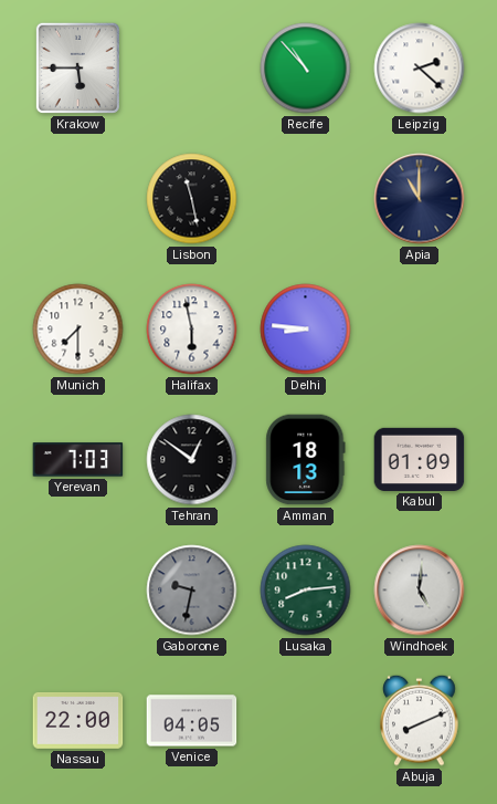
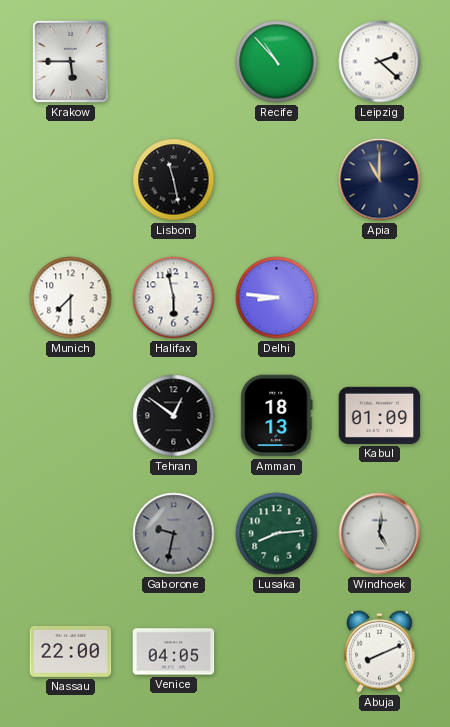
Yerevan: 7:03 -> none (78, 460)
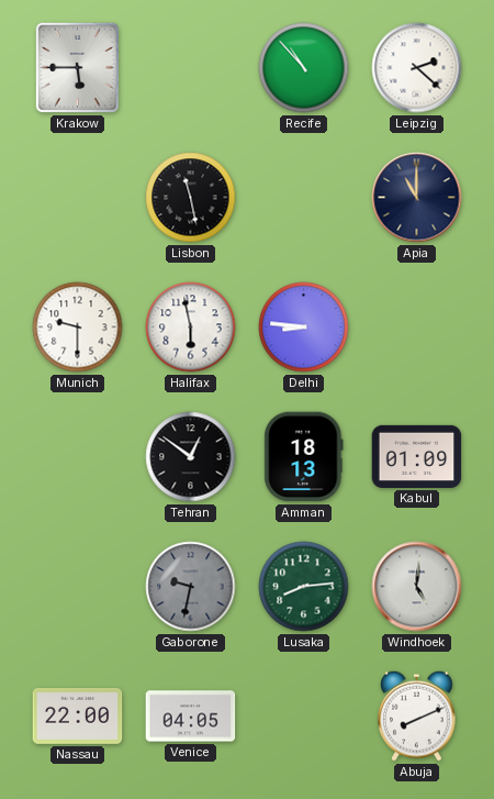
Munich: 7:30 -> 9:30 (78, 328)
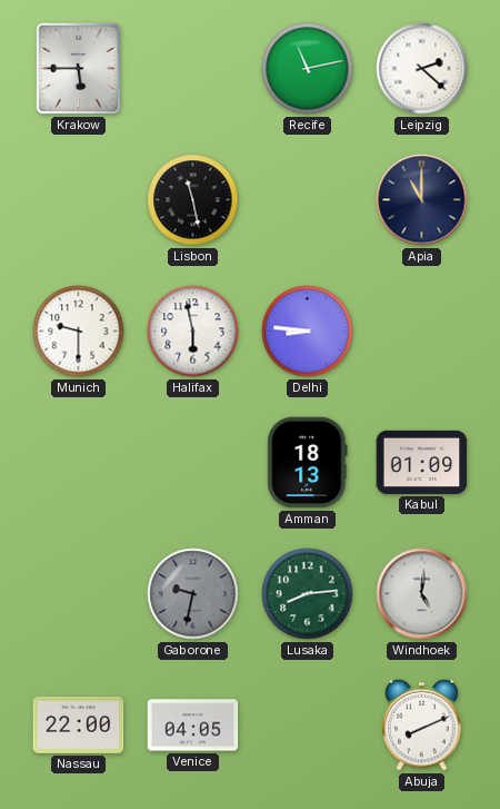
Recife: 10:53 -> 11:13 (308, 69)
Tehran: 12:51 -> none (191, 457)
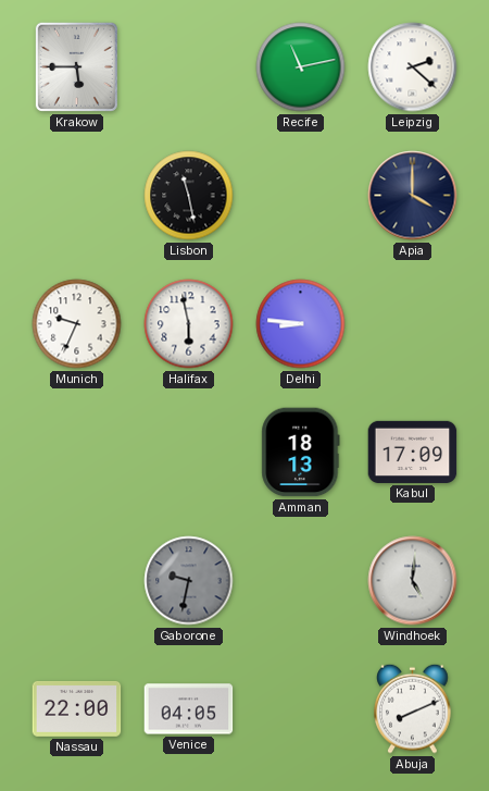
Apia: 11:00 -> 4:00 (413, 196)
Munich: 9:30 -> 9:34 (77, 324)
Kabul: 01:09 -> 17:09 (413, 452)
Lusaka: 8:14 -> none (308, 594)
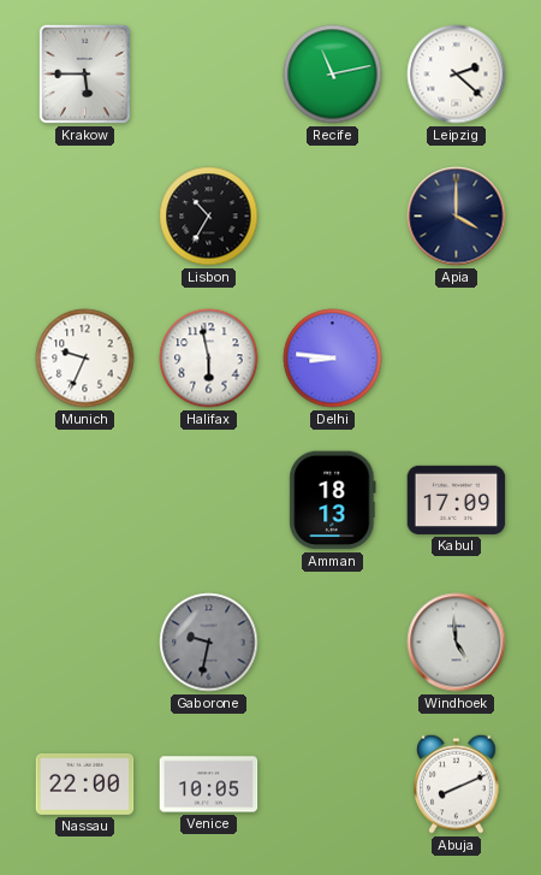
Lisbon: 11:28 -> 10:35 (209, 217)
Windhoek: 5:01 -> 4:59 (457, 643)
Venice: 04:05 -> 10:05 (209, 785)
